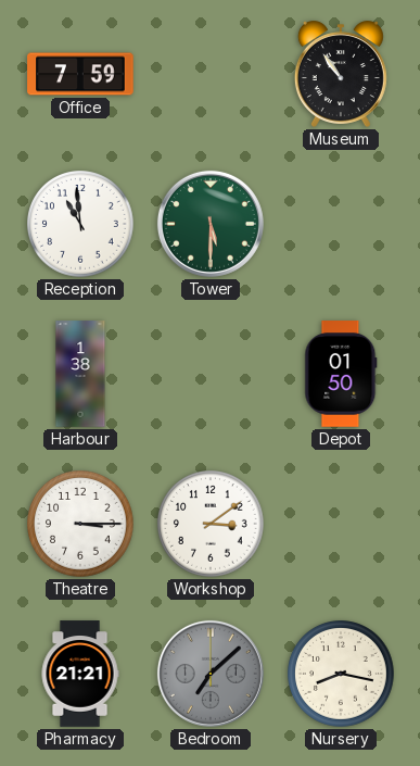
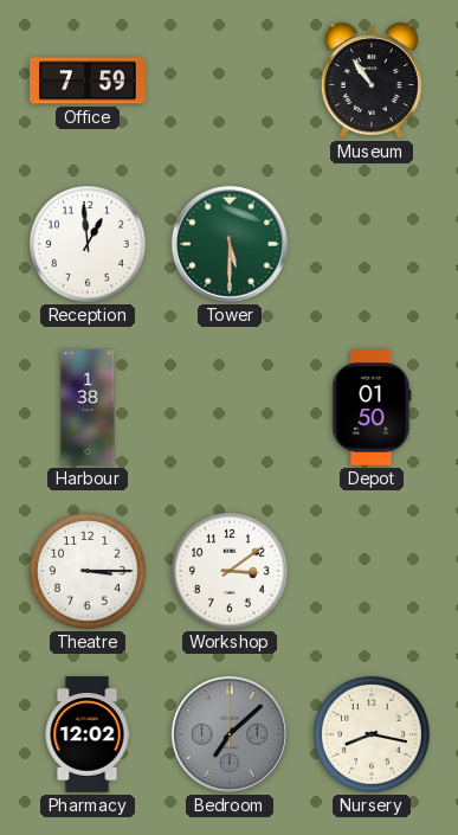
Reception: 10:59 -> 12:59 (89, 245)
Pharmacy: 21:21 -> 12:02 (88, 734)
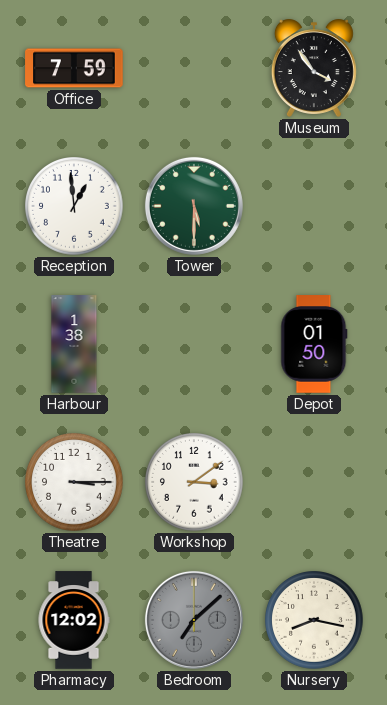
Museum: 10:54 -> 3:54 (314, 68)
